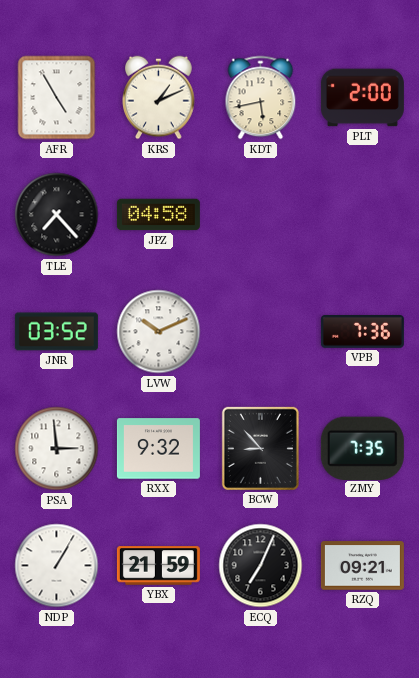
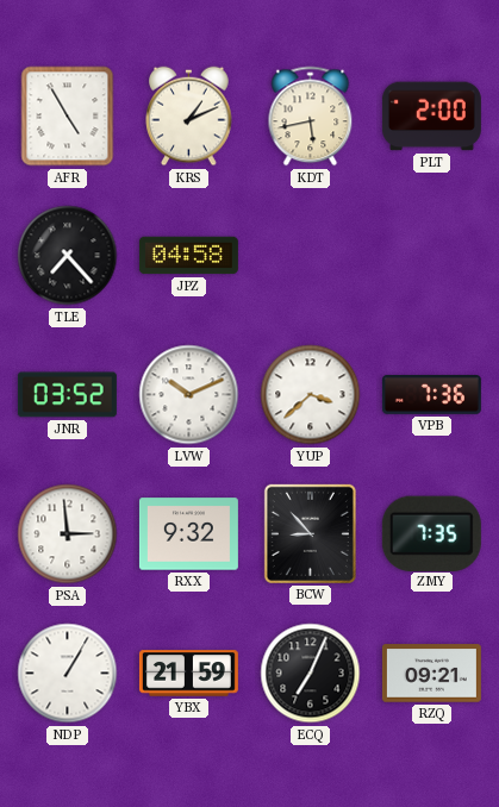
YUP: none -> 3:38 (311, 395)
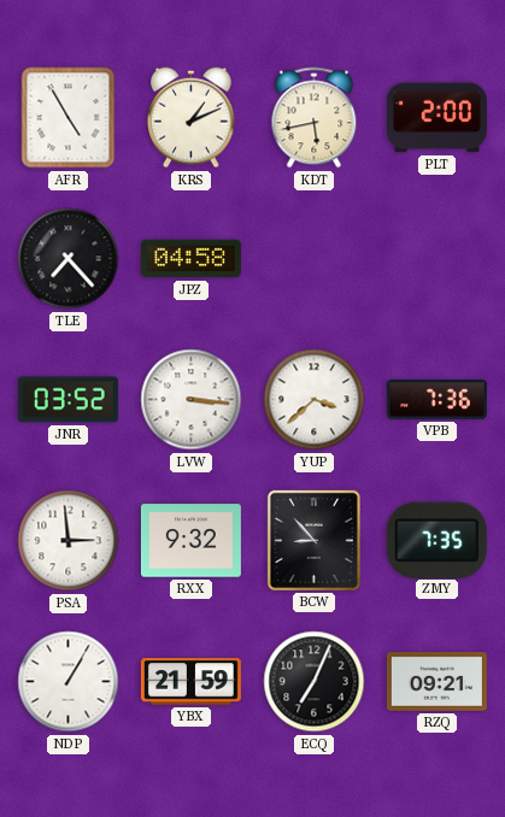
LVW: 10:11 -> 3:16 (192, 400)
